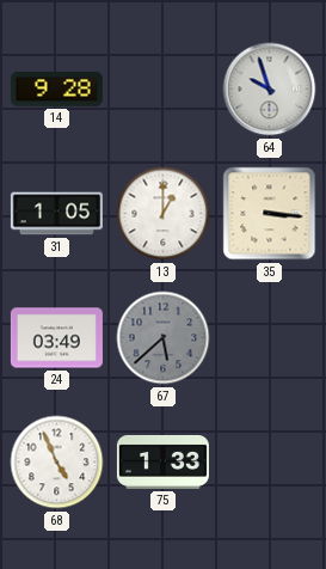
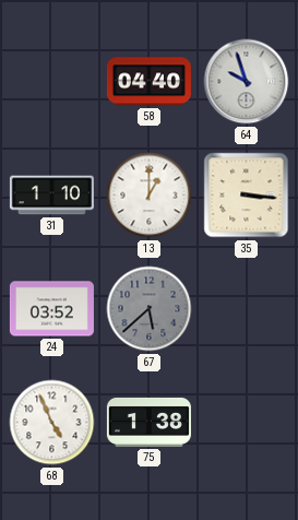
14: 9:28 -> none (56, 88)
58: none -> 04:40 (148, 82)
31: 1:05 -> 1:10 (51, 196)
24: 03:49 -> 03:52 (51, 309)
75: 1:33 -> 1:38 (148, 422)
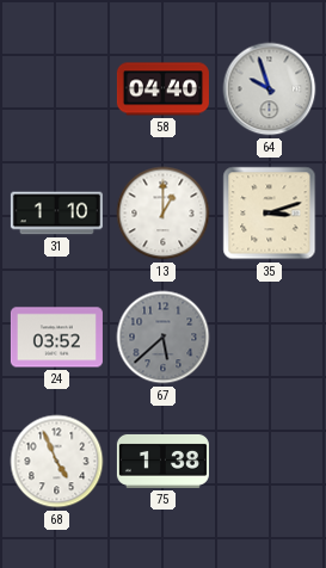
35: 3:16 -> 3:12 (270, 214)
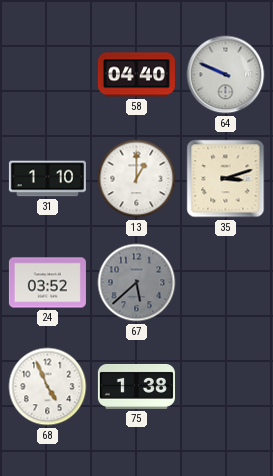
64: 9:57 -> 9:49 (226, 75)
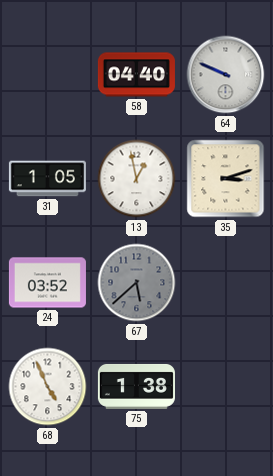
31: 1:10 -> 1:05 (47, 179)
13: 1:00 -> 12:58 (137, 179)
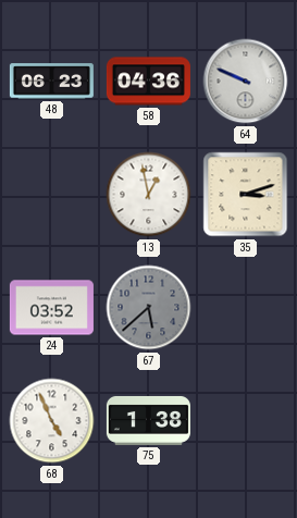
48: none -> 06:23 (51, 82)
58: 04:40 -> 04:36 (148, 82)
31: 1:05 -> none (47, 179)
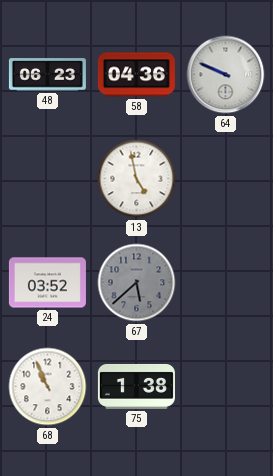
13: 12:58 -> 4:58 (137, 179)
35: 3:12 -> none (246, 195)
68: 4:56 -> 10:56 (48, 387)
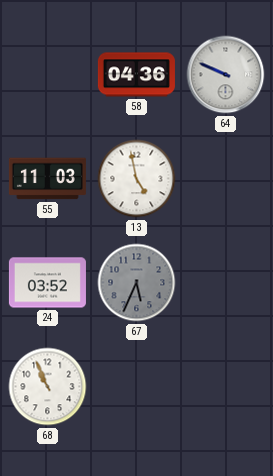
48: 06:23 -> none (47, 75)
55: none -> 11:03 (47, 179)
67: 5:38 -> 5:34 (137, 283)
75: 1:38 -> none (136, 386)
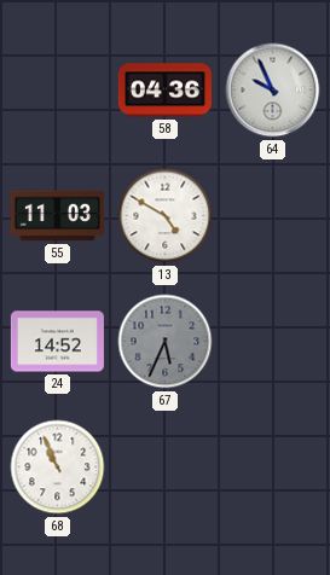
64: 9:49 -> 9:56 (273, 91)
13: 4:58 -> 4:50 (166, 216)
24: 03:52 -> 14:52 (57, 342)
